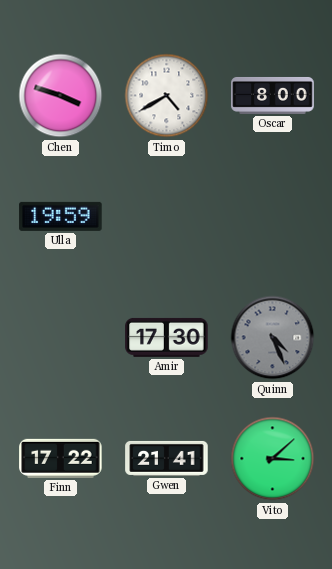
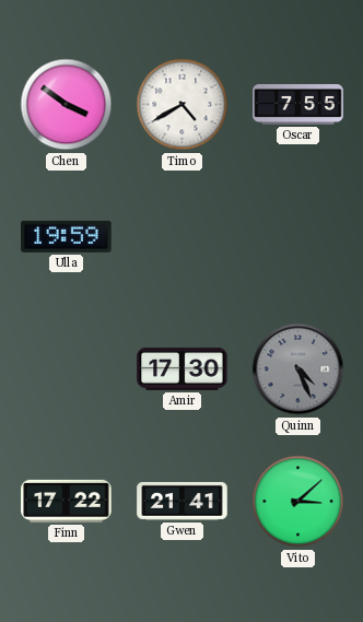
Chen: 3:48 -> 3:51 (67, 105)
Oscar: 8:00 -> 7:55 (298, 104)
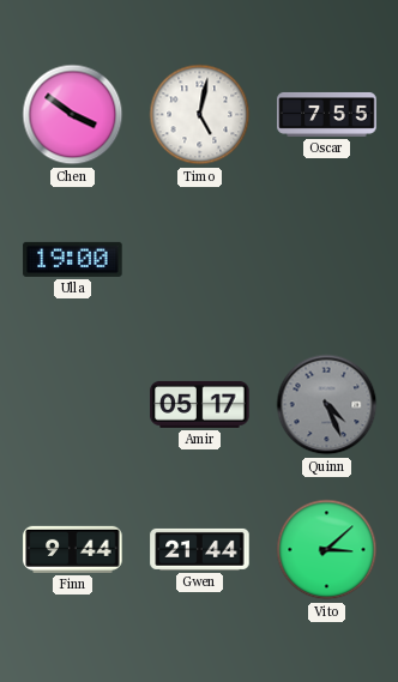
Timo: 4:40 -> 5:02 (200, 115)
Ulla: 19:59 -> 19:00 (73, 259)
Amir: 17:30 -> 05:17 (200, 404)
Finn: 17:22 -> 9:44 (73, 549)
Gwen: 21:41 -> 21:44 (200, 549)
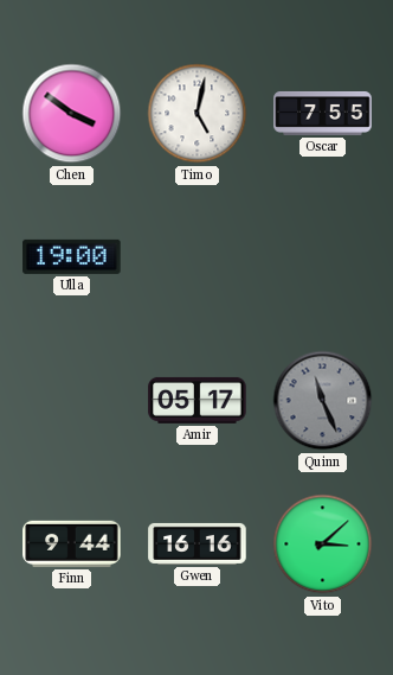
Quinn: 4:26 -> 11:26 (323, 401)
Gwen: 21:44 -> 16:16 (198, 543)
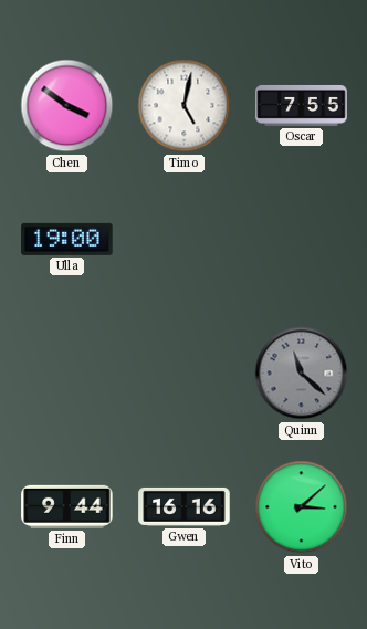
Amir: 05:17 -> none (198, 400)
Quinn: 11:26 -> 11:22 (302, 374)
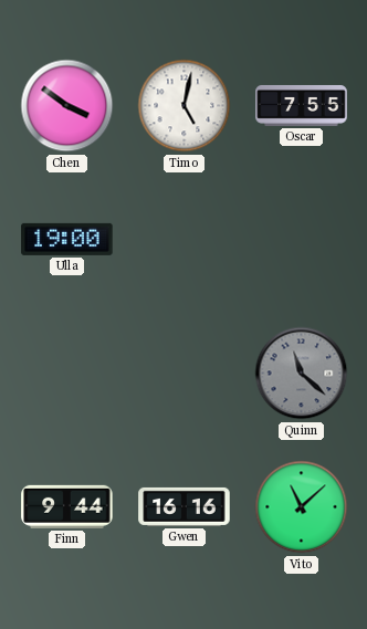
Vito: 3:08 -> 11:08 (302, 507)
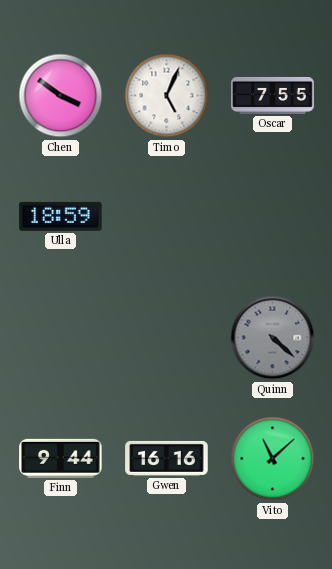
Timo: 5:02 -> 5:04 (167, 96)
Ulla: 19:00 -> 18:59 (61, 216)
Quinn: 11:22 -> 4:22 (273, 338)
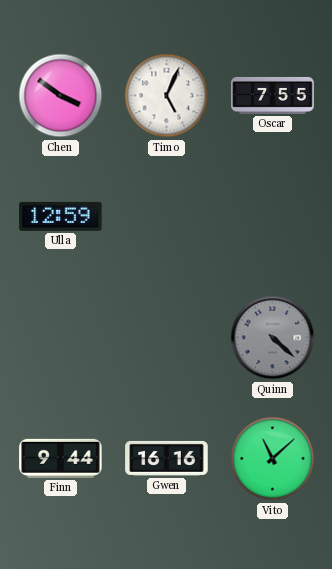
Ulla: 18:59 -> 12:59 (61, 216)
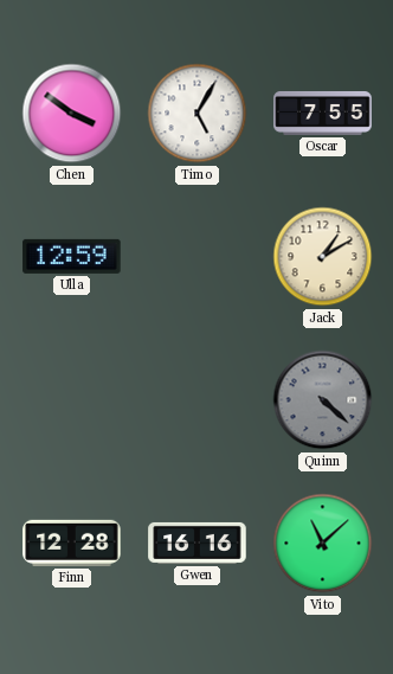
Timo: 5:04 -> 5:05 (198, 114)
Jack: none -> 1:10 (323, 257)
Finn: 9:44 -> 12:28 (72, 543)
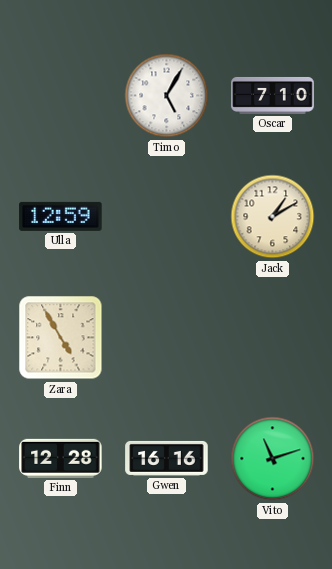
Chen: 3:51 -> none (72, 114)
Oscar: 7:55 -> 7:10 (273, 95)
Zara: none -> 4:55 (61, 338)
Quinn: 4:22 -> none (323, 400)
Vito: 11:08 -> 11:12 (273, 459)
